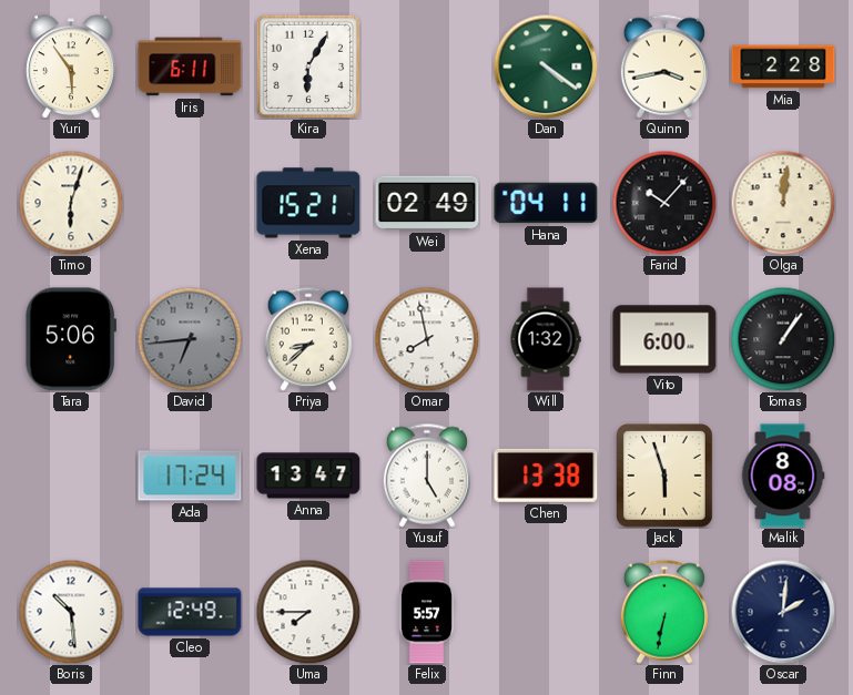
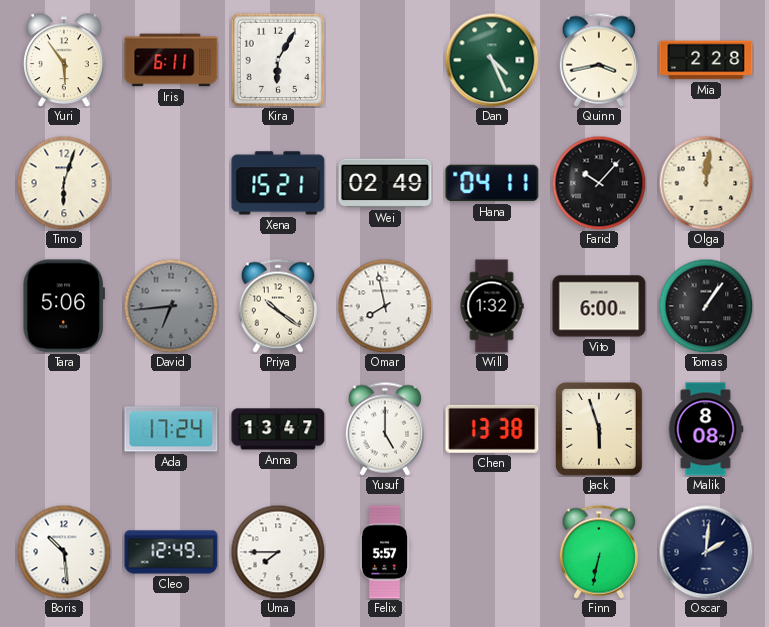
Dan: 4:21 -> 4:26 (492, 60)
Priya: 8:38 -> 10:21 (278, 306)
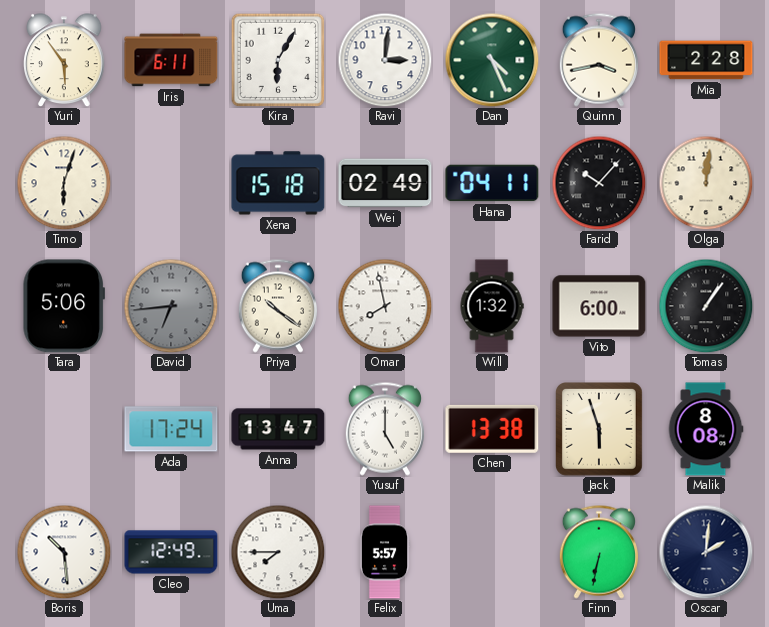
Ravi: none -> 3:01 (385, 60)
Xena: 15:21 -> 15:18 (278, 183)
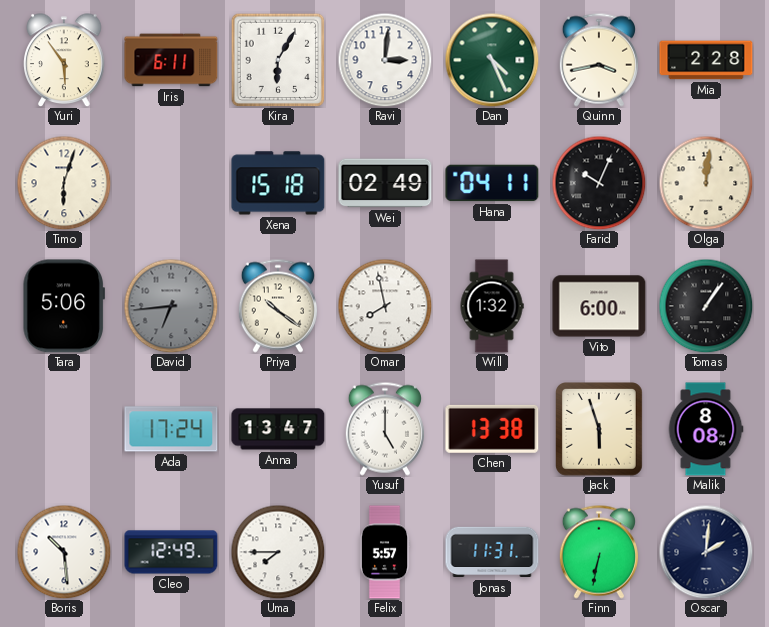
Farid: 10:07 -> 10:04 (599, 183)
Jonas: none -> 11:31 (492, 552)
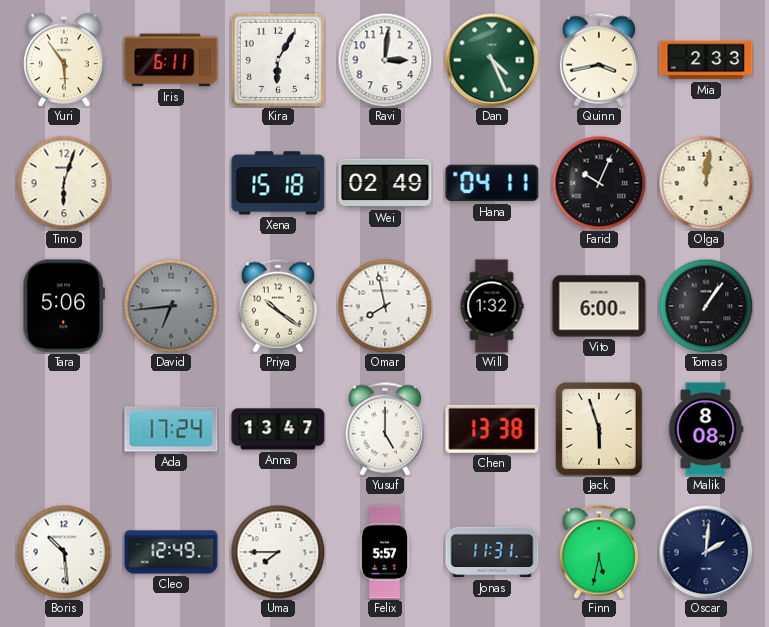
Mia: 2:28 -> 2:33 (706, 60)
Finn: 6:32 -> 5:32 (599, 552)
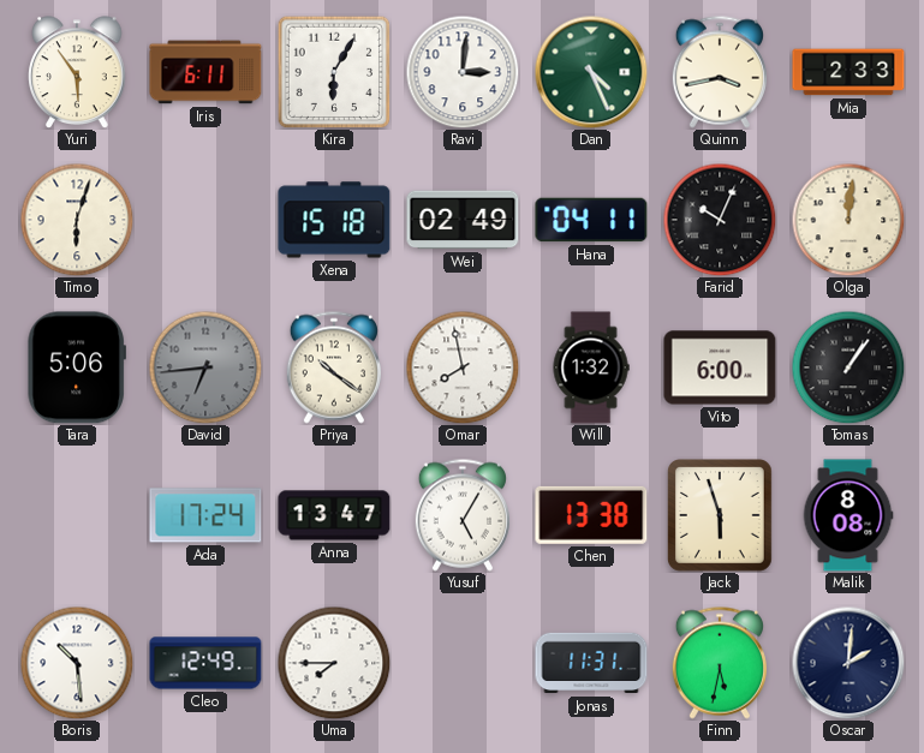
Yusuf: 5:00 -> 5:05 (463, 515)
Felix: 5:57 -> none (385, 552)
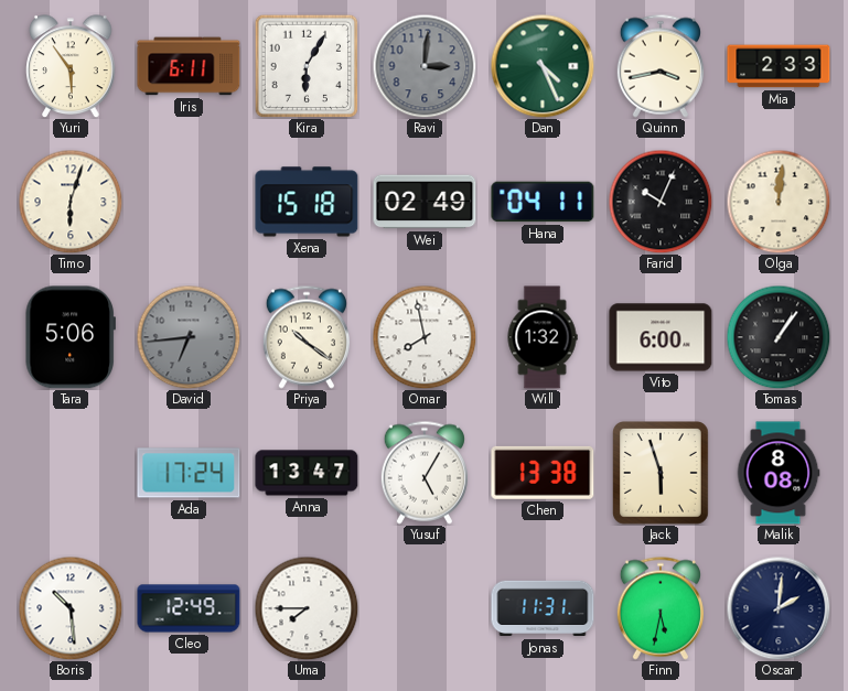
Ravi dial: white -> grey (425, 66)
